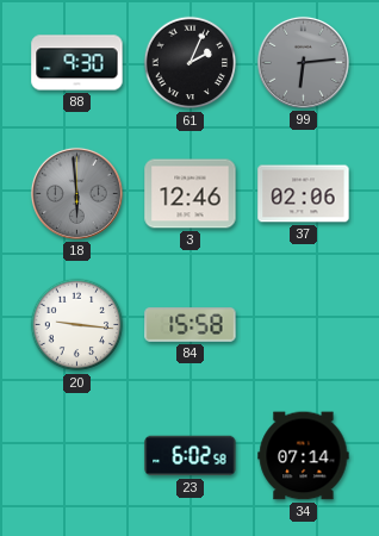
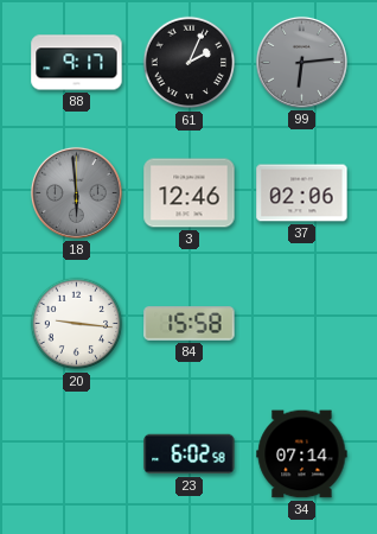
88: 9:30 -> 9:17 (77, 63)
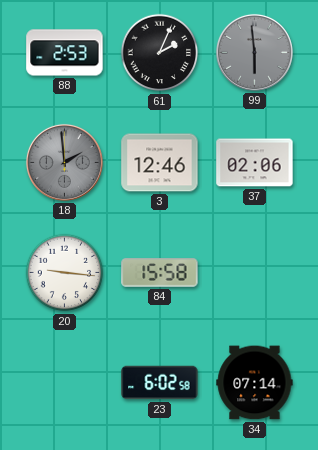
88: 9:17 -> 2:53 (65, 53)
99: 6:14 -> 5:59 (254, 52)
18: 5:59 -> 1:59 (64, 162)
